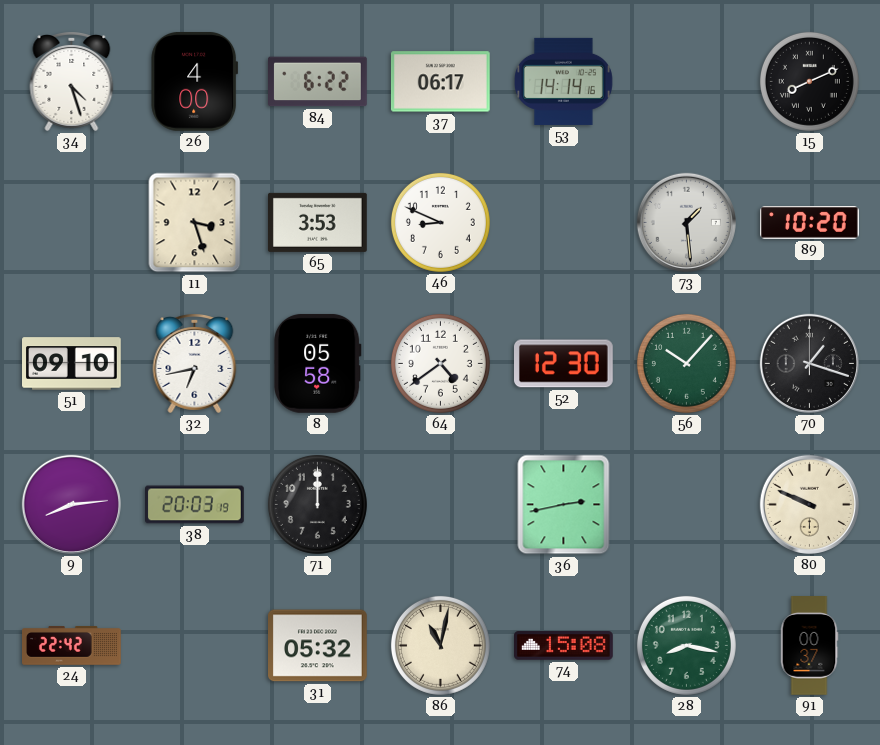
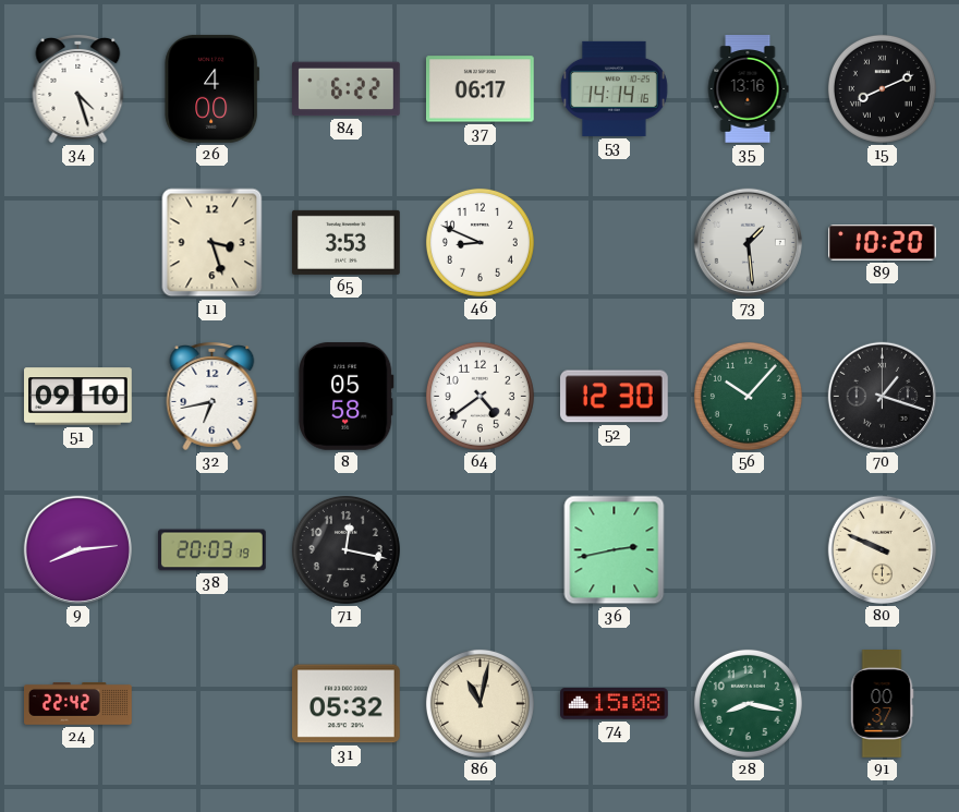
35: none -> 13:16 (748, 89)
71: 12:00 -> 12:17 (345, 549)
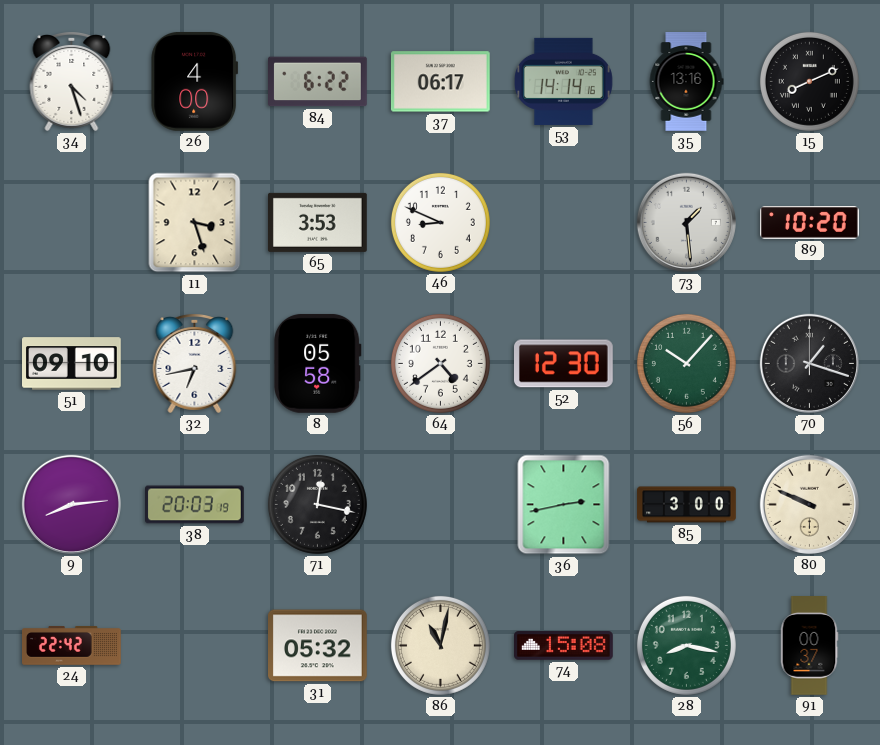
85: none -> 3:00 (687, 505)
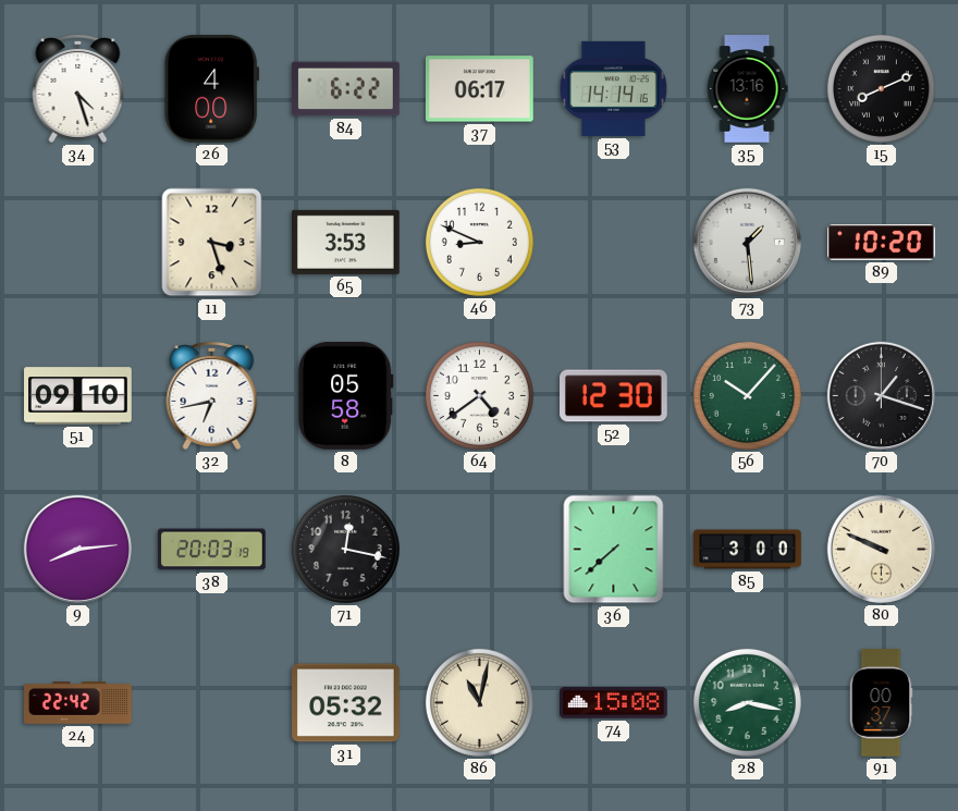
36: 2:43 -> 7:38 (614, 550)
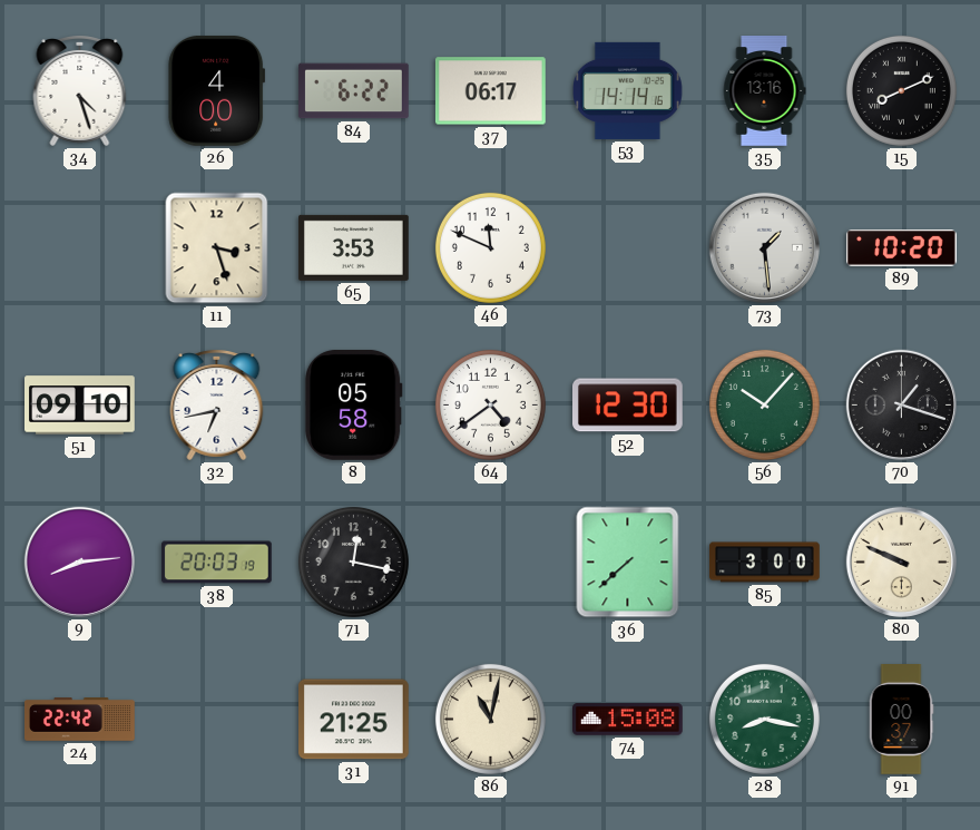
46: 8:49 -> 11:49 (490, 247)
31: 05:32 -> 21:25 (354, 720)
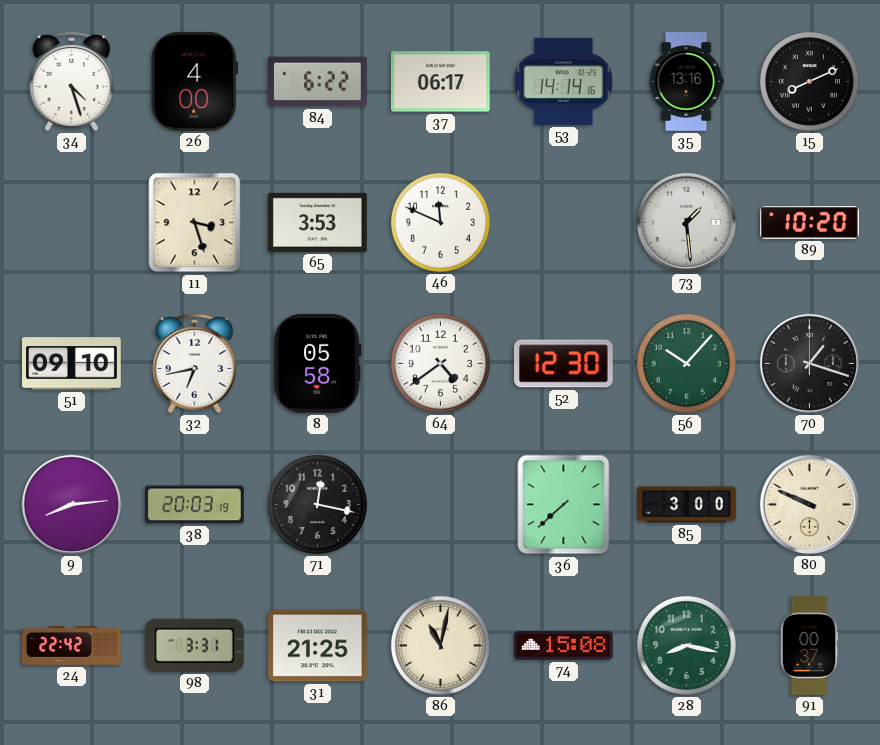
98: none -> 3:31 (194, 645)
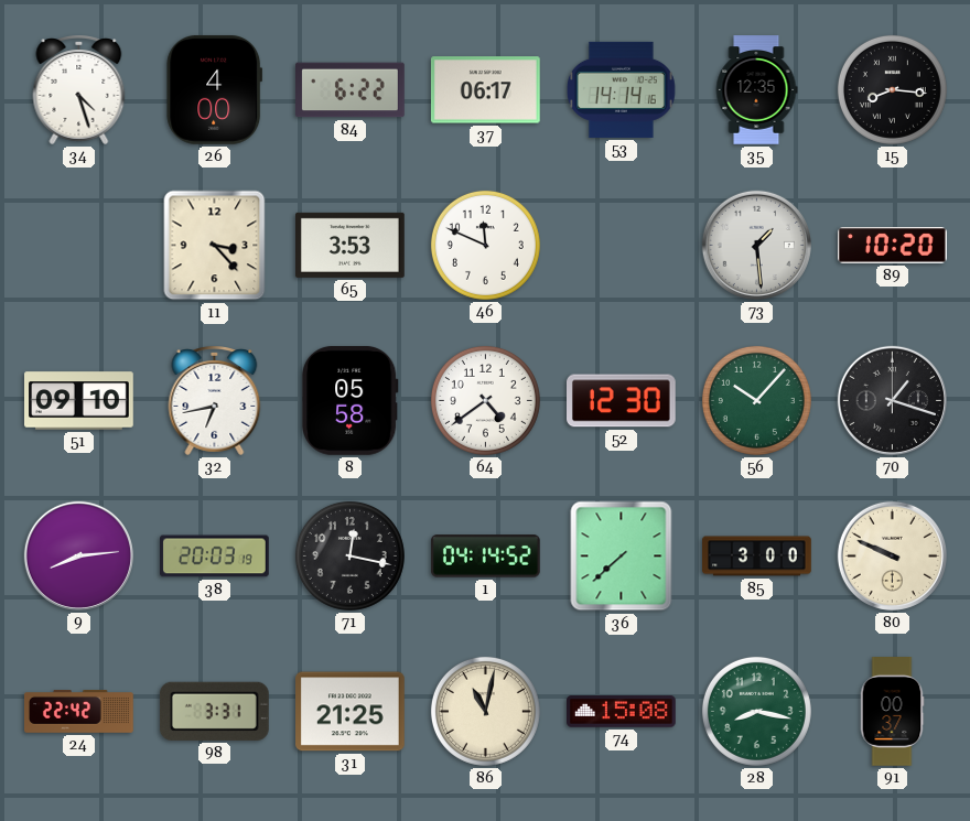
35: 13:16 -> 12:35 (756, 90)
15: 8:11 -> 8:16 (892, 89)
11: 3:27 -> 3:23 (215, 246)
1: none -> 04:14 (485, 557)
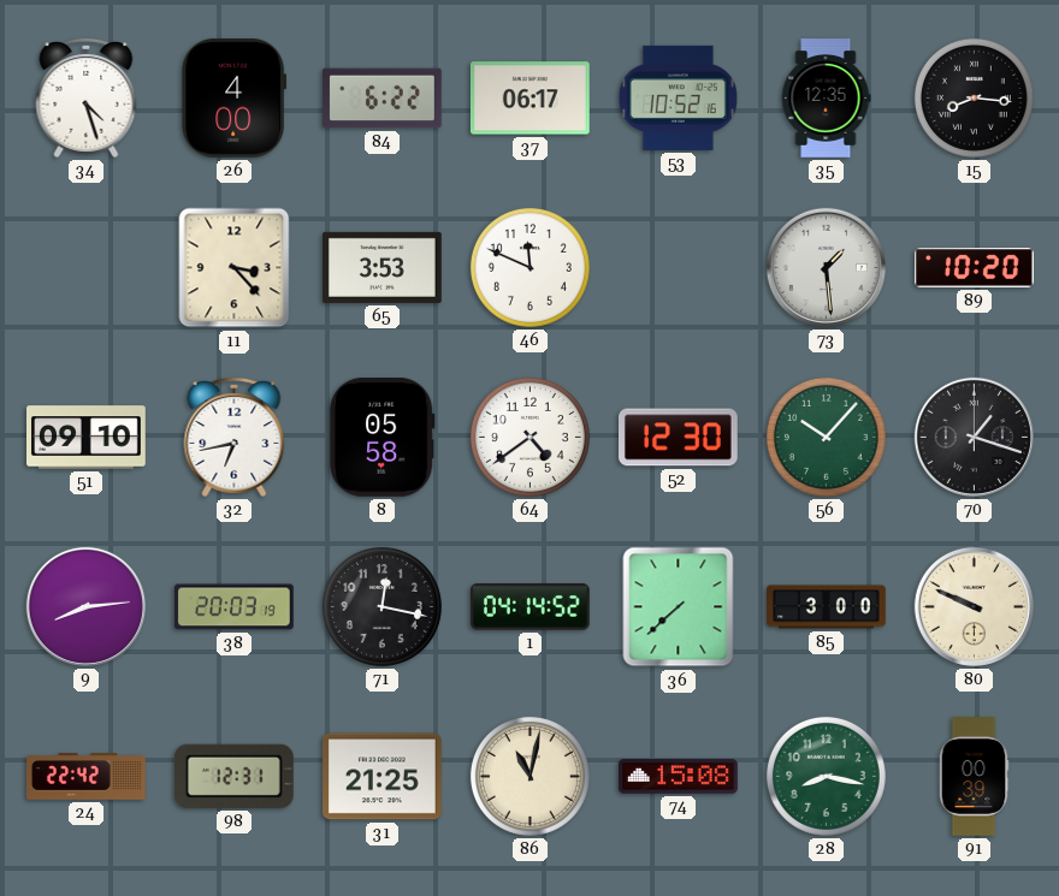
53: 14:14 -> 10:52 (678, 97)
98: 3:31 -> 12:31 (233, 776)
91: 00:37 -> 00:39 (974, 777)
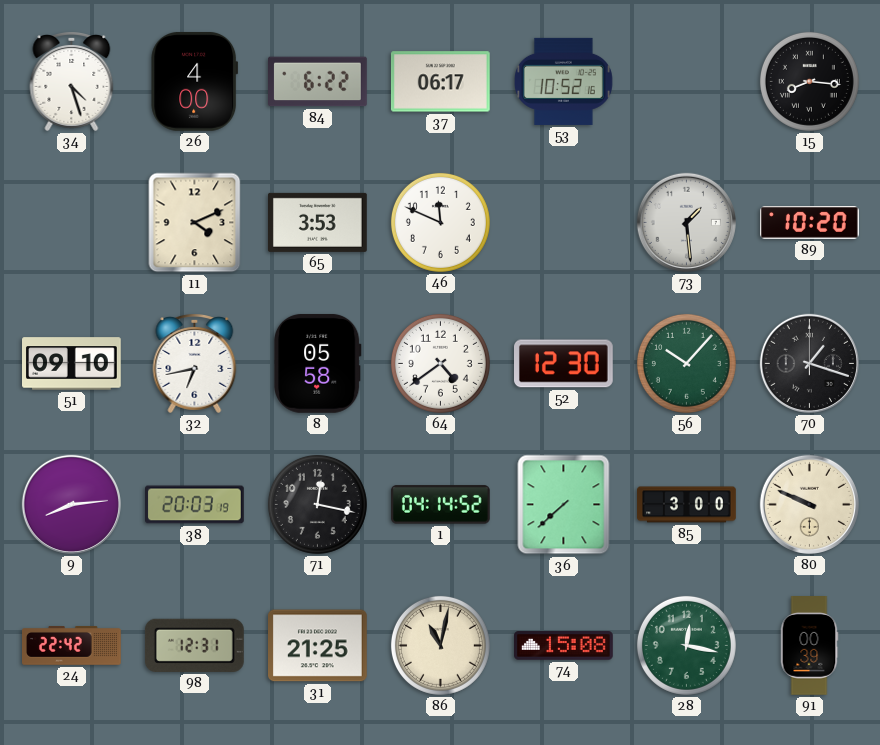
35: 12:35 -> none (826, 99)
11: 3:23 -> 4:11 (195, 223)
28: 8:17 -> 12:17 (686, 645)
